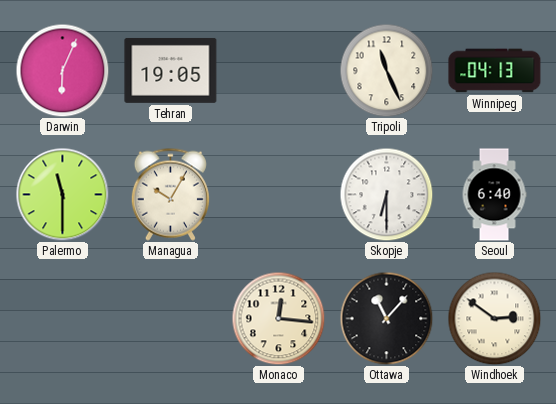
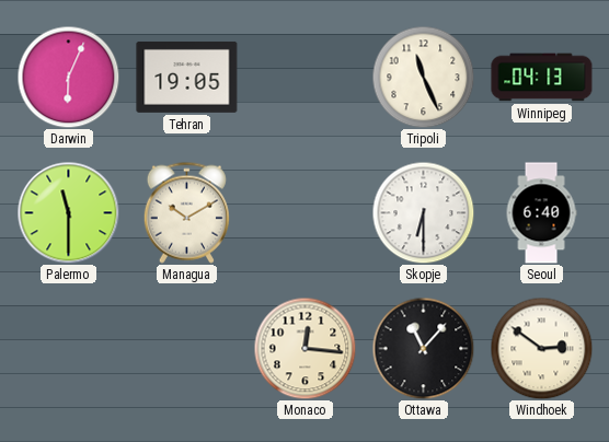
Managua: 10:05 -> 10:10 (186, 212)
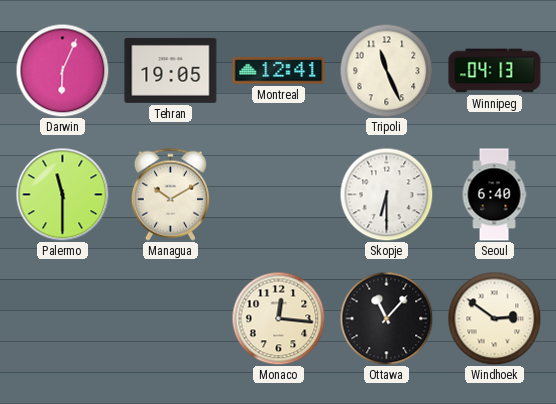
Montreal: none -> 12:41 (279, 71)
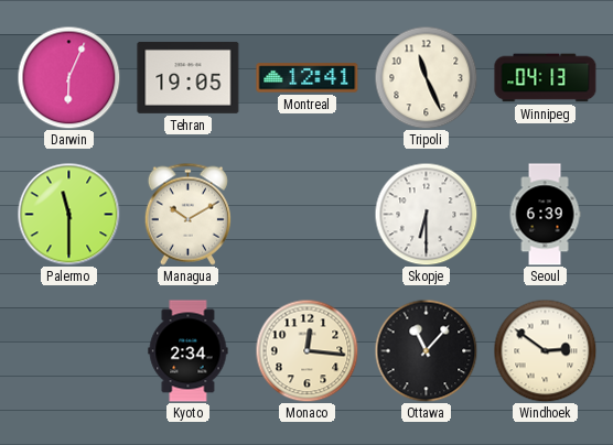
Seoul: 6:40 -> 6:39 (545, 215)
Kyoto: none -> 2:34 (189, 351)
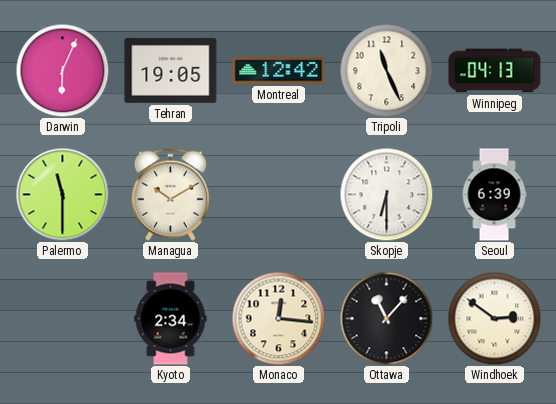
Montreal: 12:41 -> 12:42 (279, 71)
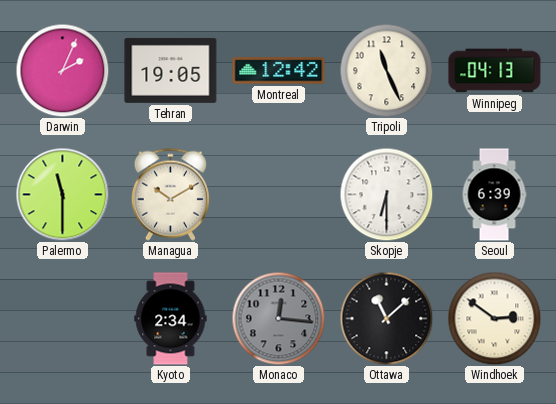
Darwin: 6:04 -> 2:04 (62, 70)
Monaco dial: cream -> grey (278, 318)
Ottawa: 11:07 -> 11:08 (386, 318)
